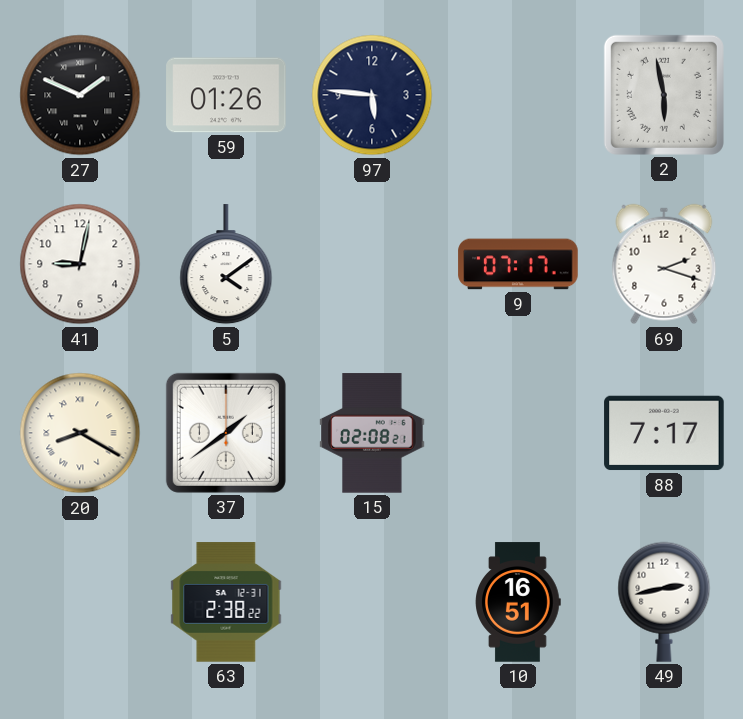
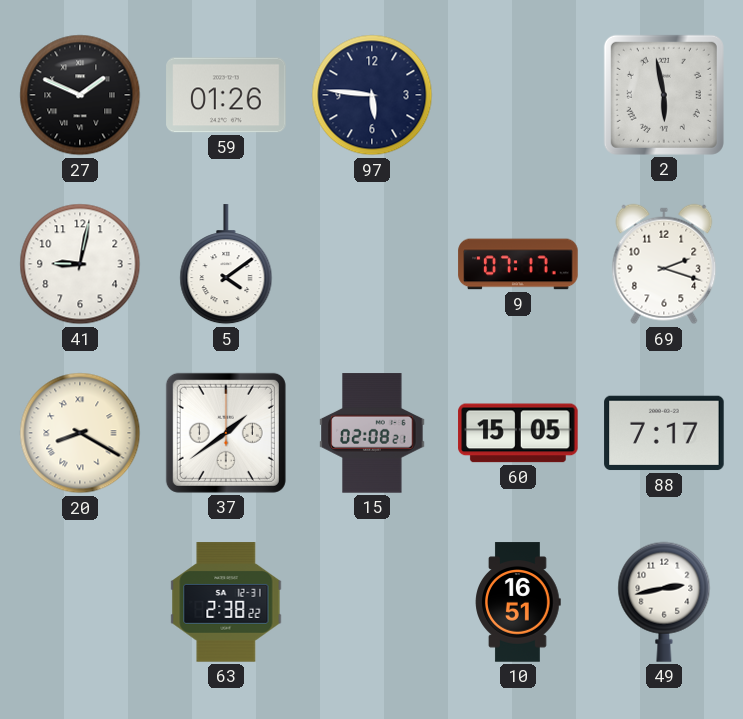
60: none -> 15:05 (518, 433)
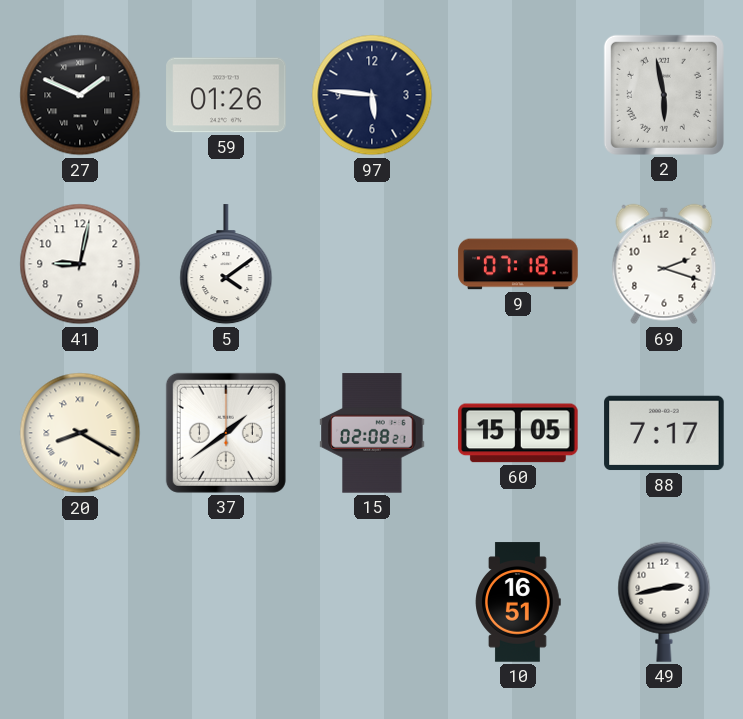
9: 07:17 -> 07:18 (518, 264)
63: 2:38 -> none (226, 602)
